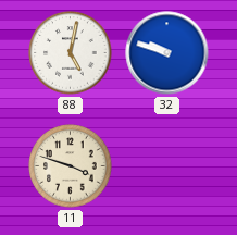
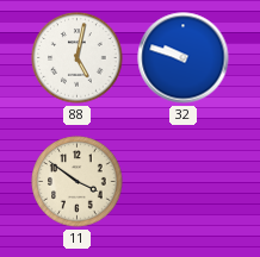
11: 3:48 -> 3:51 (78, 182)
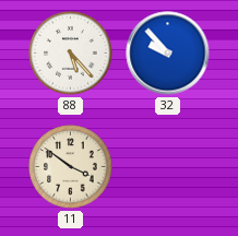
88: 5:02 -> 5:23 (71, 54)
32: 9:48 -> 9:53 (168, 54)
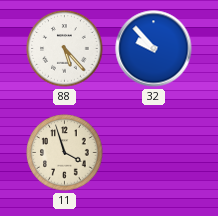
11: 3:51 -> 3:57 (65, 153)
